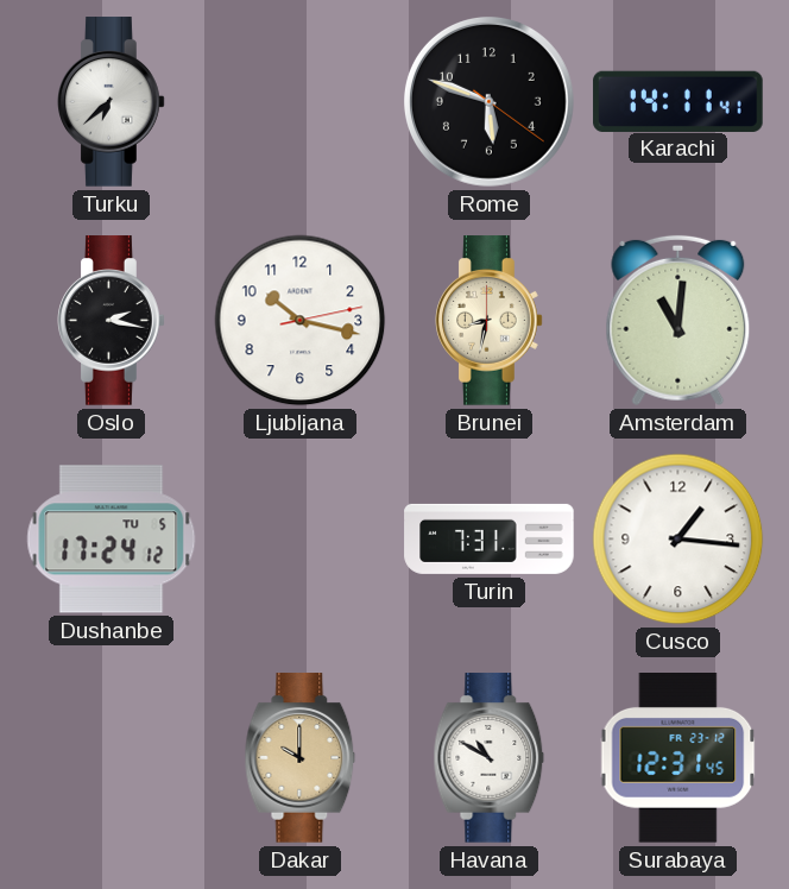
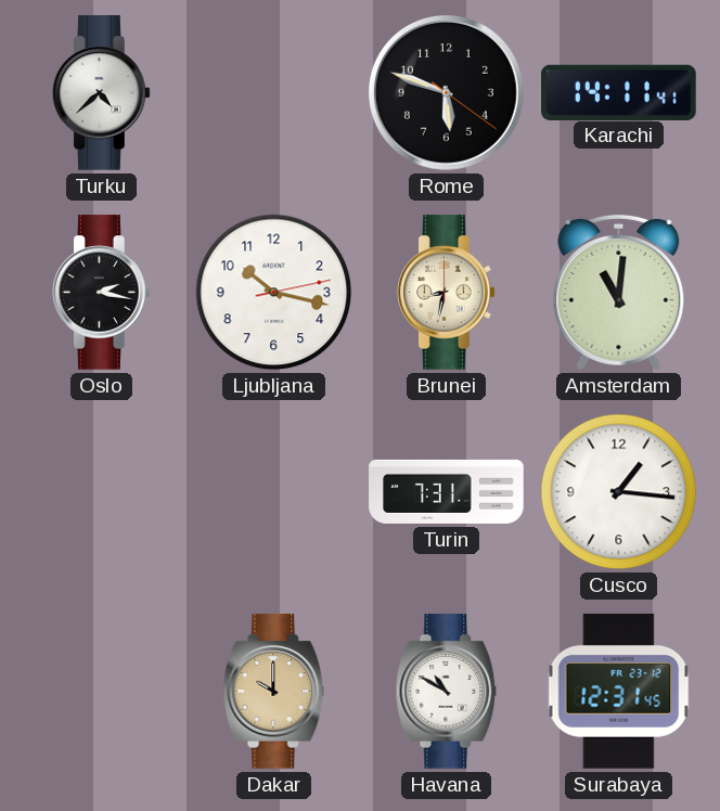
Turku: 6:38 -> 4:38 (102, 93)
Dushanbe: 17:24 -> none (112, 540)
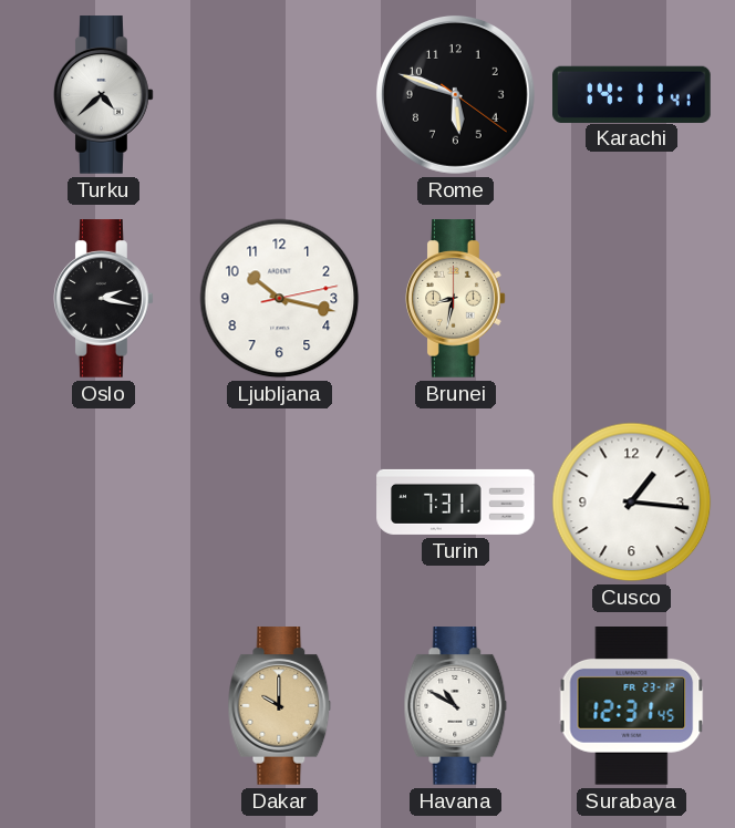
Amsterdam: 11:01 -> none (619, 293)
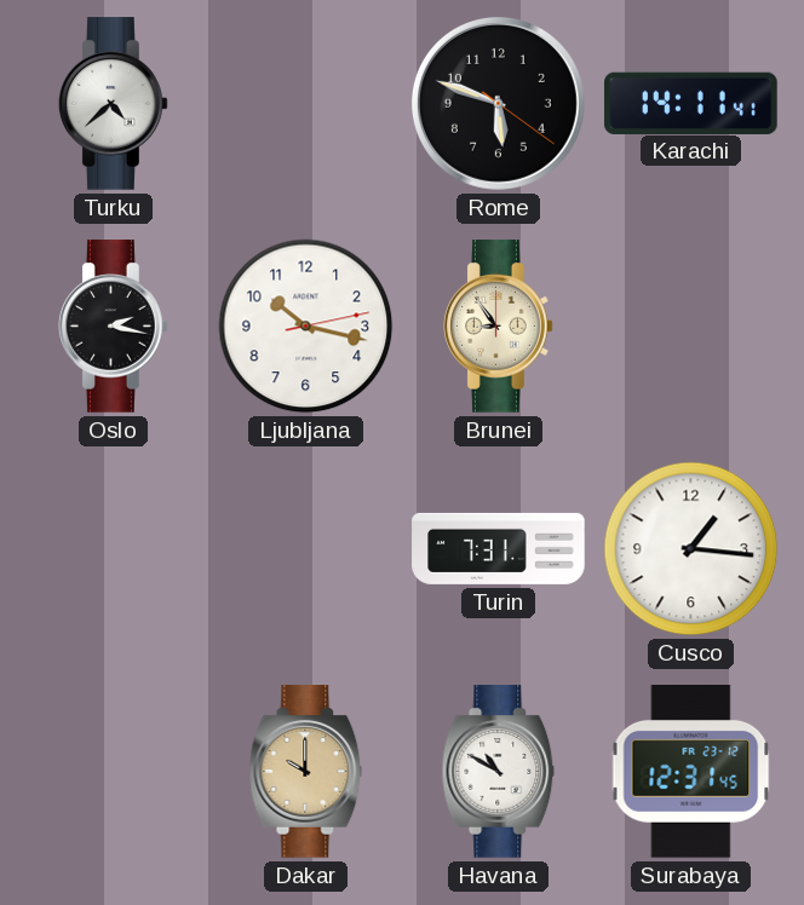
Brunei: 8:32 -> 8:54 (499, 327)
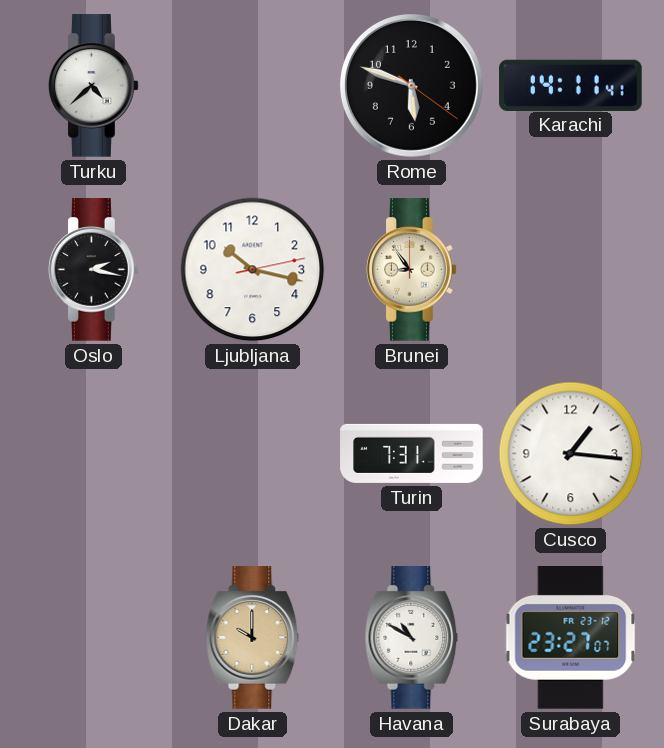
Surabaya: 12:31 -> 23:27 (571, 638)
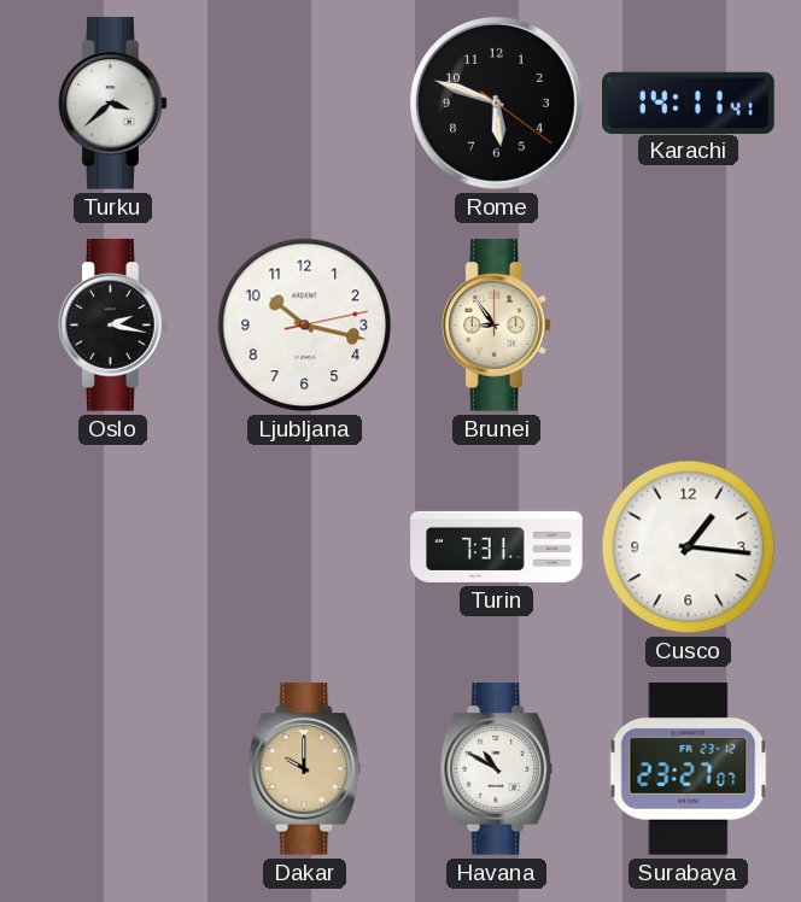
Turku: 4:38 -> 3:38 (113, 104)
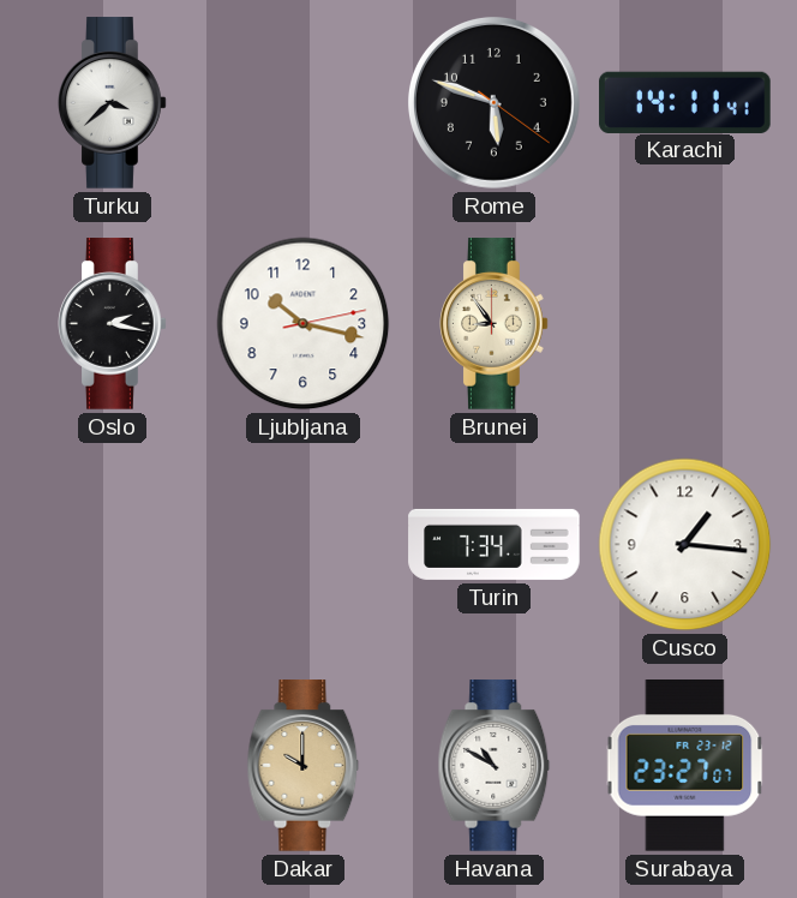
Turin: 7:31 -> 7:34 (495, 544)
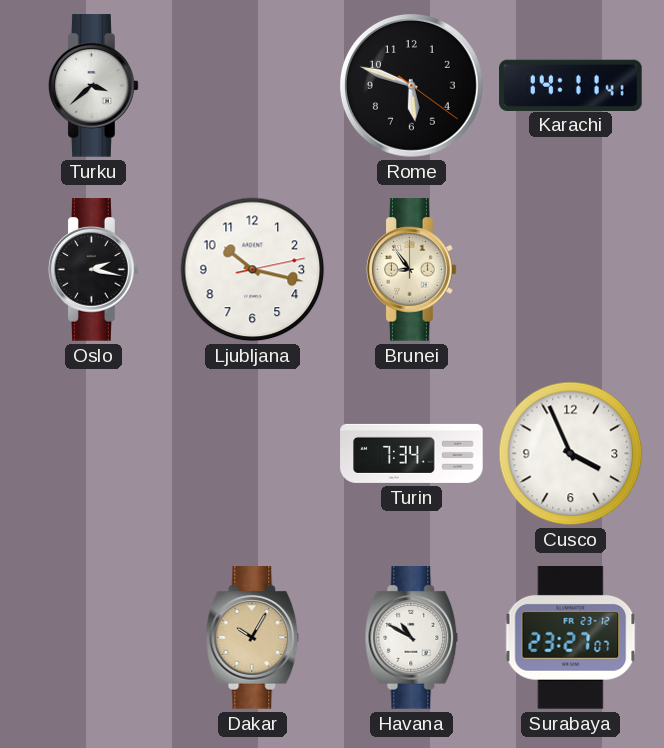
Cusco: 1:16 -> 3:56 (571, 454)
Dakar: 10:00 -> 10:05 (253, 638)
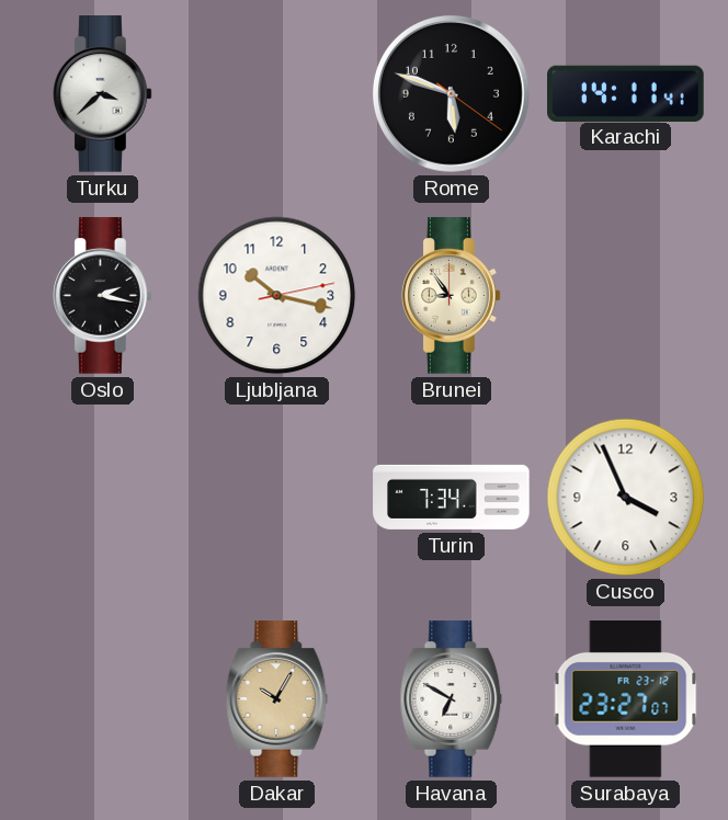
Havana: 10:50 -> 6:50 (452, 699)
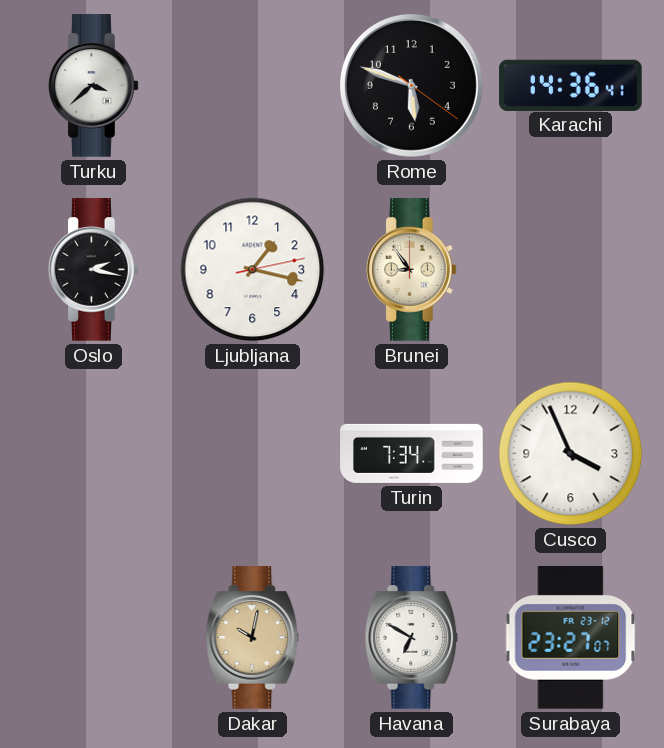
Karachi: 14:11 -> 14:36 (571, 85)
Ljubljana: 10:17 -> 1:17 (253, 270)
Dakar: 10:05 -> 10:02 (253, 638)
